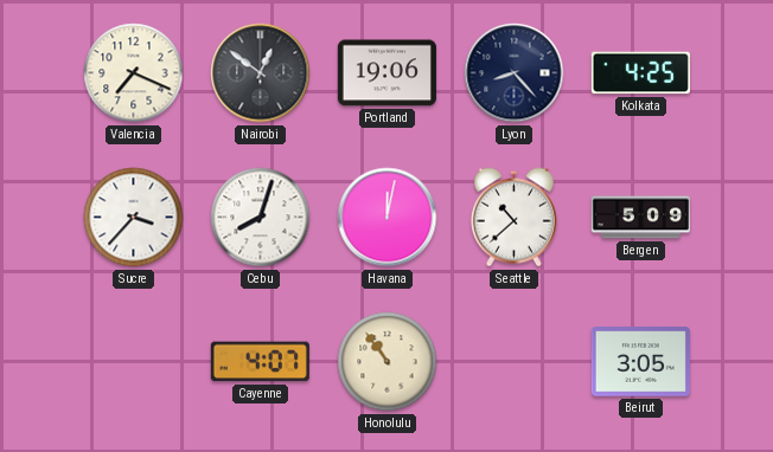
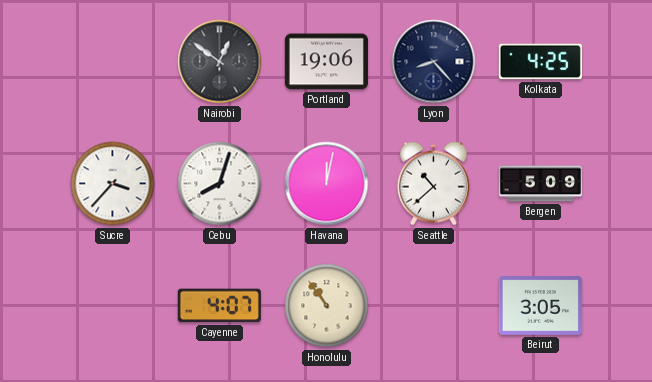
Valencia: 7:19 -> none (134, 73)
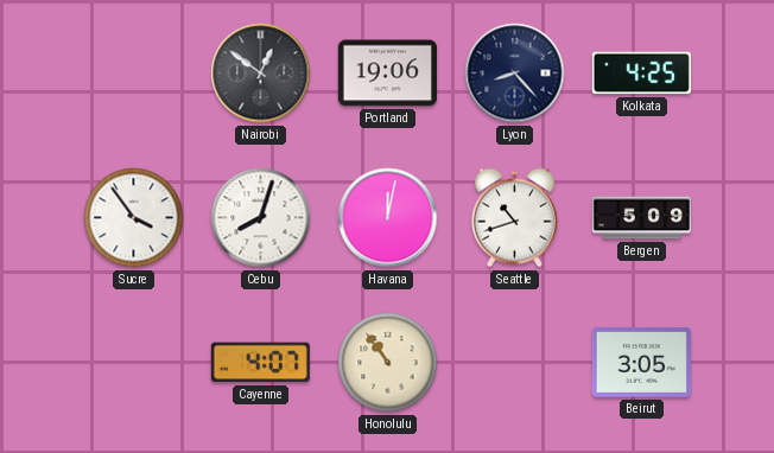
Sucre: 3:37 -> 3:54 (134, 218)
Seattle: 10:38 -> 10:42 (514, 218)
